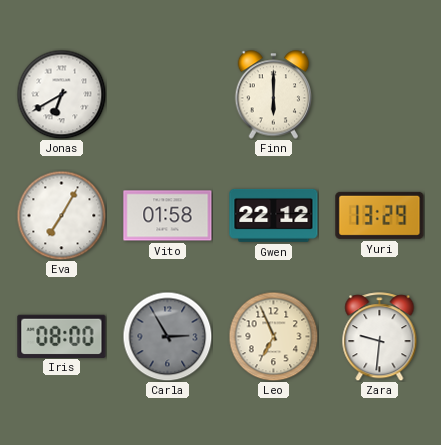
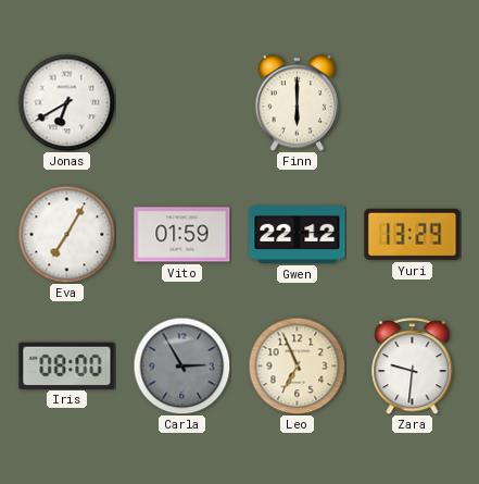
Vito: 01:58 -> 01:59 (182, 235)
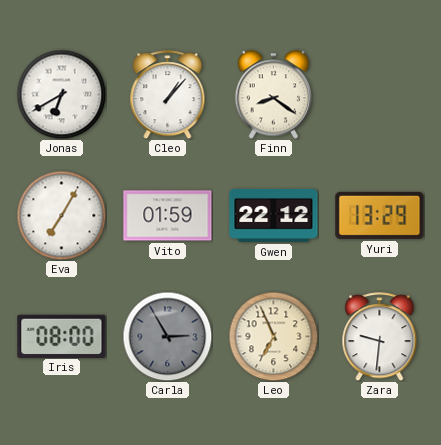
Cleo: none -> 1:07 (168, 95)
Finn: 6:00 -> 8:21 (274, 95)
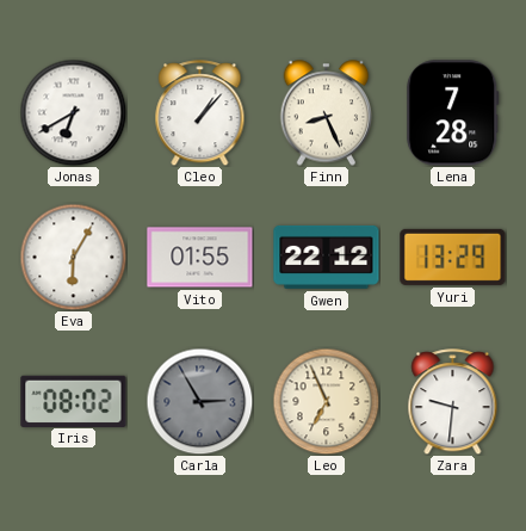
Finn: 8:21 -> 8:26 (327, 113)
Lena: none -> 7:28 (453, 113)
Eva: 7:05 -> 6:05 (73, 257)
Vito: 01:59 -> 01:55 (200, 258)
Iris: 08:00 -> 08:02 (74, 401)
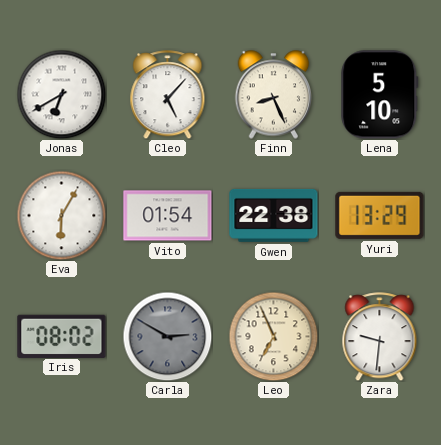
Cleo: 1:07 -> 5:07 (168, 95)
Lena: 7:28 -> 5:10 (380, 95)
Vito: 01:55 -> 01:54 (168, 216)
Gwen: 22:12 -> 22:38 (274, 215)
Carla: 2:55 -> 2:50 (167, 336)
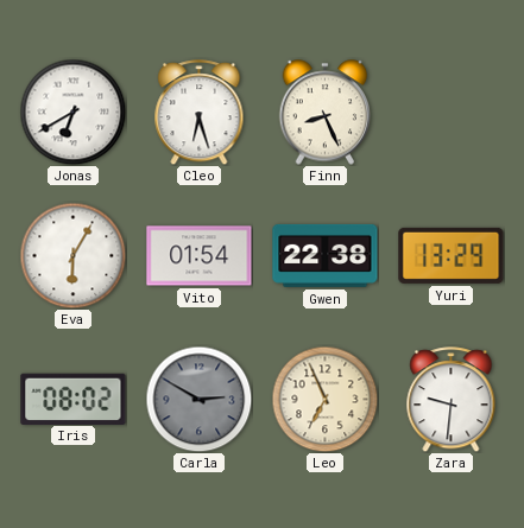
Cleo: 5:07 -> 6:27 (200, 113)
Lena: 5:10 -> none (380, 95)
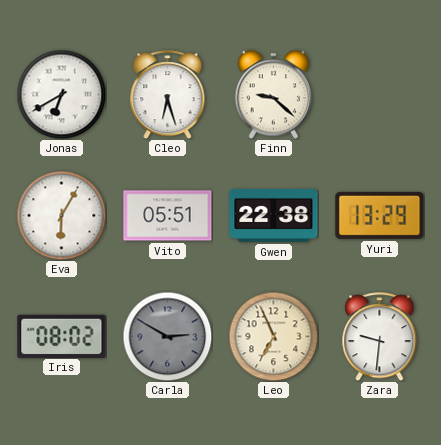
Finn: 8:26 -> 9:22 (274, 95)
Vito: 01:54 -> 05:51 (168, 216)
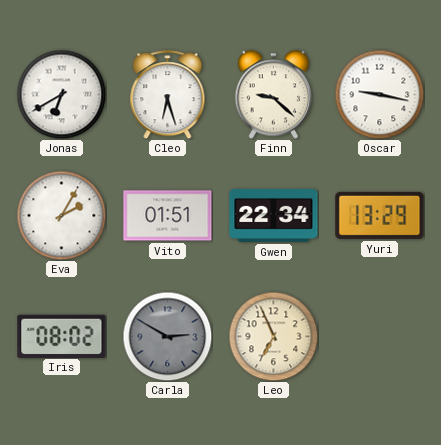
Oscar: none -> 9:17 (379, 94)
Eva: 6:05 -> 2:05 (61, 215)
Vito: 05:51 -> 01:51 (168, 216)
Gwen: 22:38 -> 22:34 (274, 215)
Zara: 9:31 -> none (380, 337)
